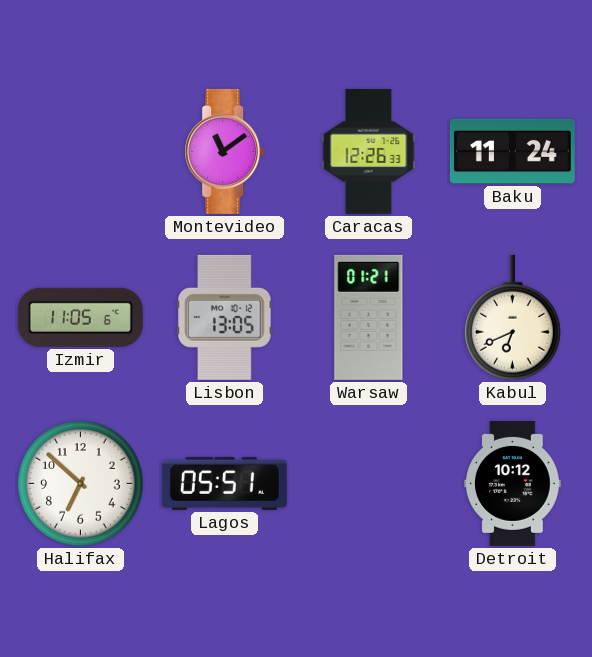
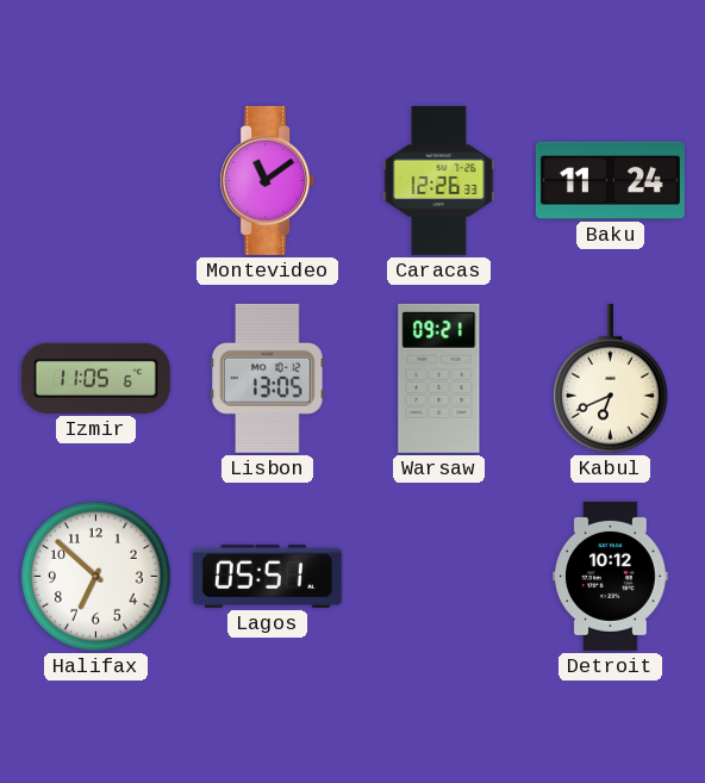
Warsaw: 01:21 -> 09:21 (439, 378)
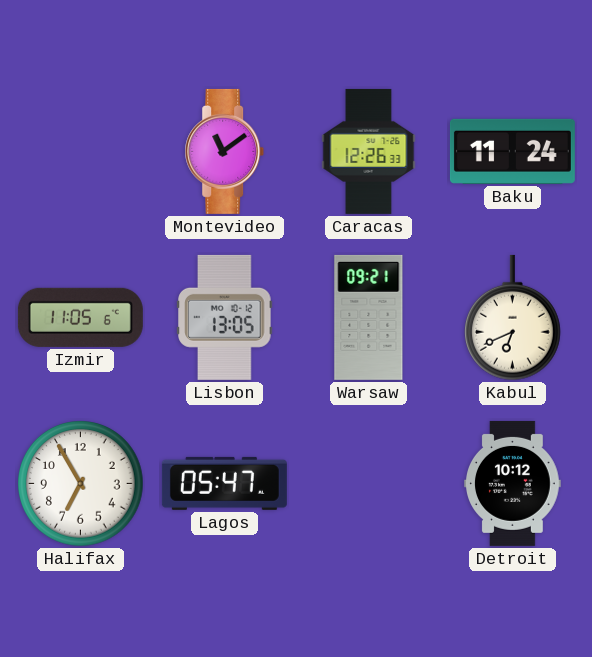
Halifax: 6:52 -> 6:55 (81, 484)
Lagos: 05:51 -> 05:47 (224, 483)
